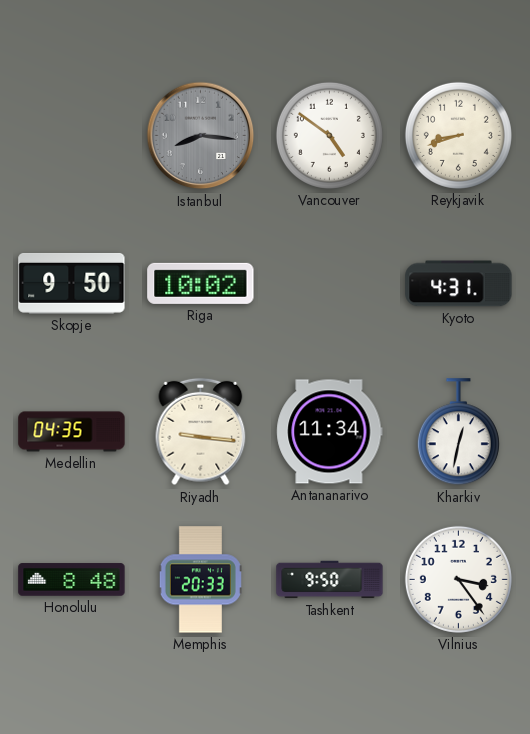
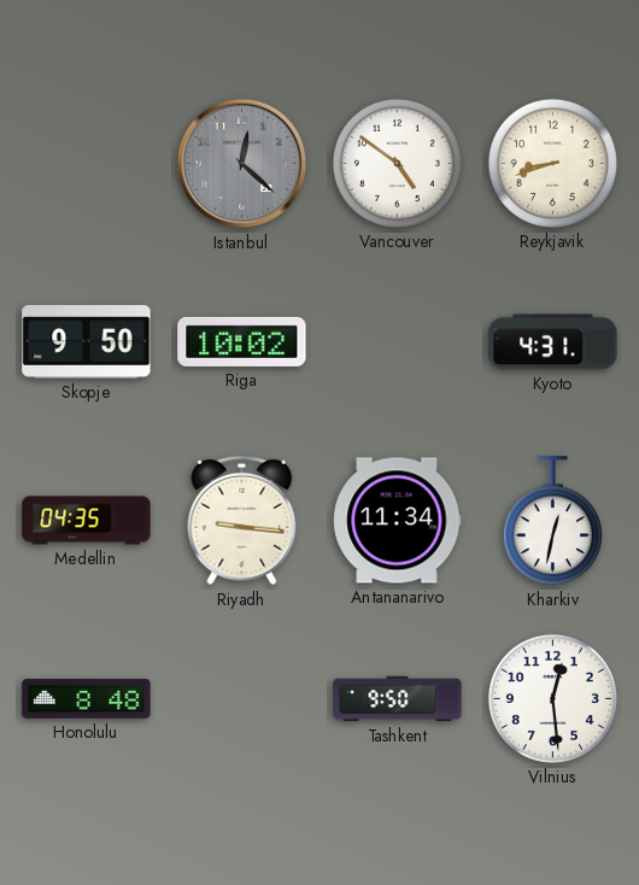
Istanbul: 8:16 -> 12:22 (242, 164)
Memphis: 20:33 -> none (200, 580)
Vilnius: 3:24 -> 12:29 (552, 698)
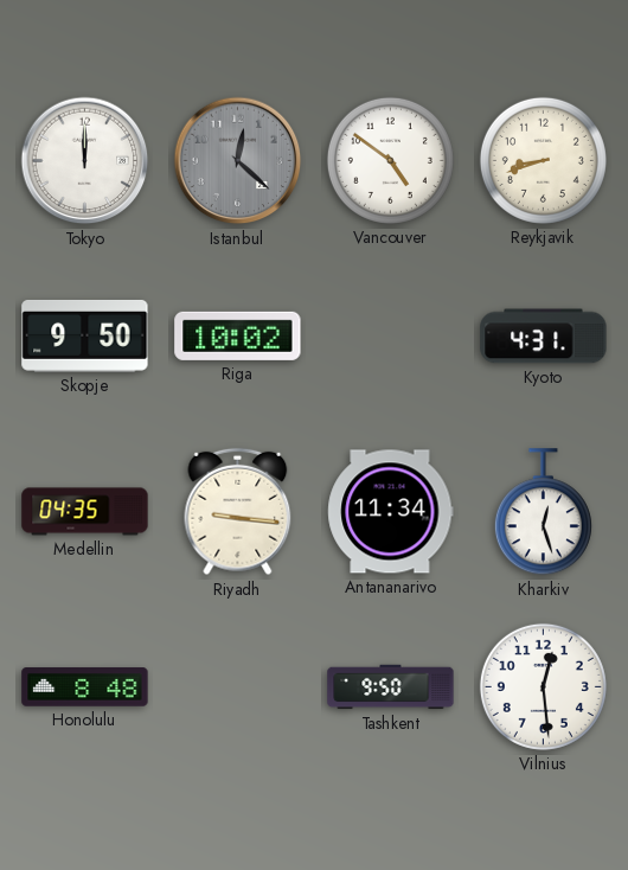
Tokyo: none -> 12:00 (85, 161)
Kharkiv: 12:32 -> 12:27 (543, 512)
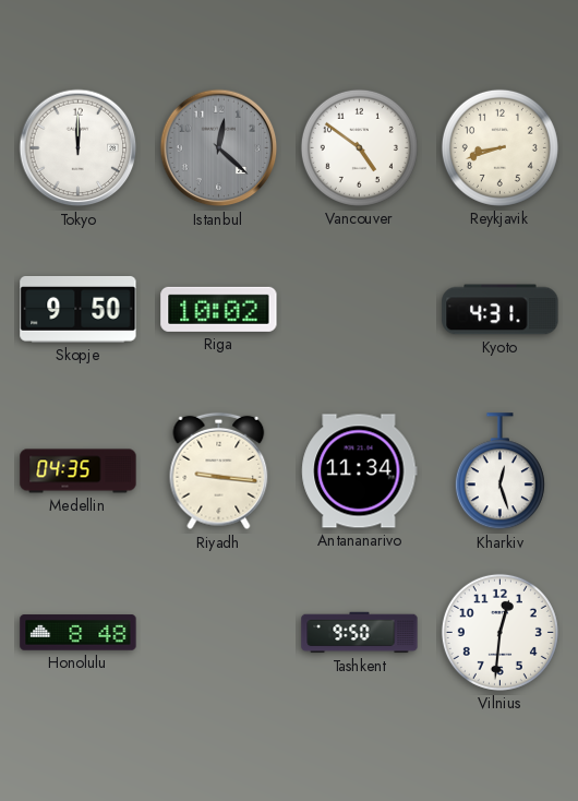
Vilnius: 12:29 -> 12:31 (499, 632)
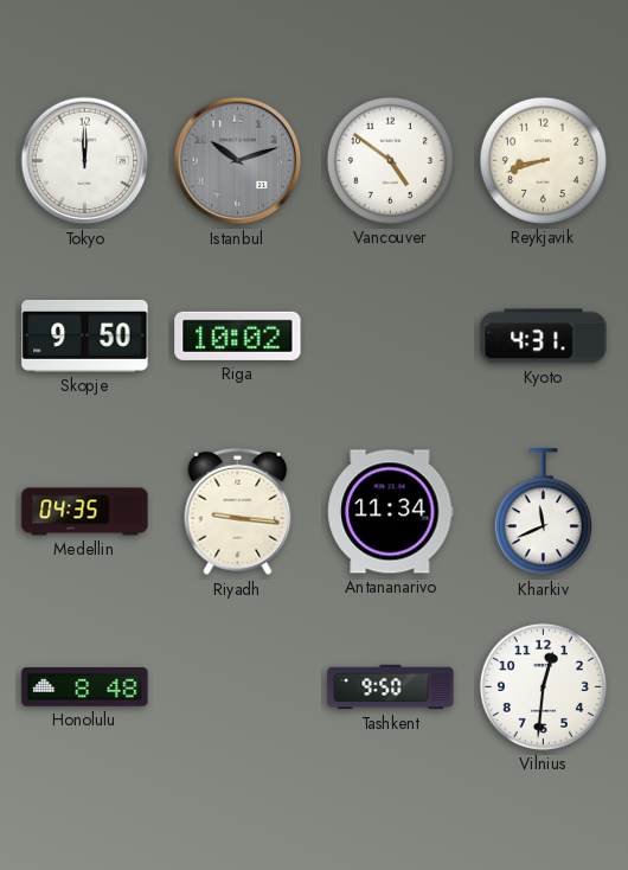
Istanbul: 12:22 -> 10:12 (238, 161)
Kharkiv: 12:27 -> 11:41 (543, 512)
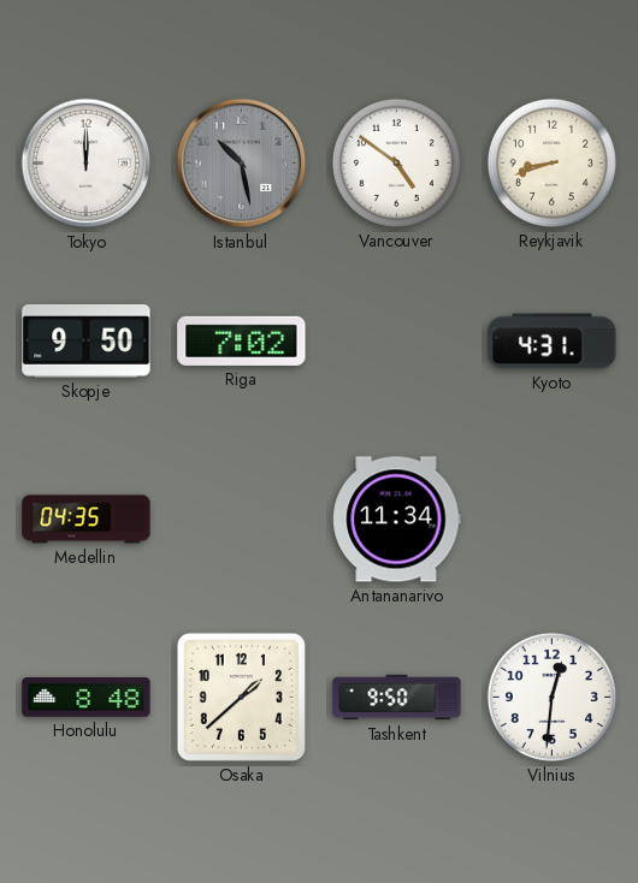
Istanbul: 10:12 -> 10:28 (242, 164)
Riga: 10:02 -> 7:02 (242, 340)
Riyadh: 9:16 -> none (238, 512)
Kharkiv: 11:41 -> none (543, 512)
Osaka: none -> 1:38 (241, 697)
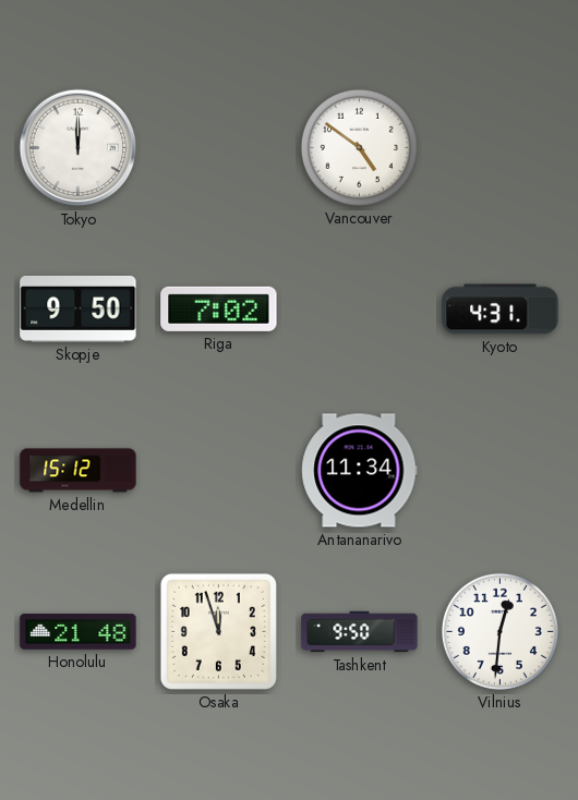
Istanbul: 10:28 -> none (242, 164)
Reykjavik: 8:42 -> none (551, 162)
Medellin: 04:35 -> 15:12 (79, 471)
Honolulu: 8:48 -> 21:48 (79, 632)
Osaka: 1:38 -> 11:57 (218, 631)
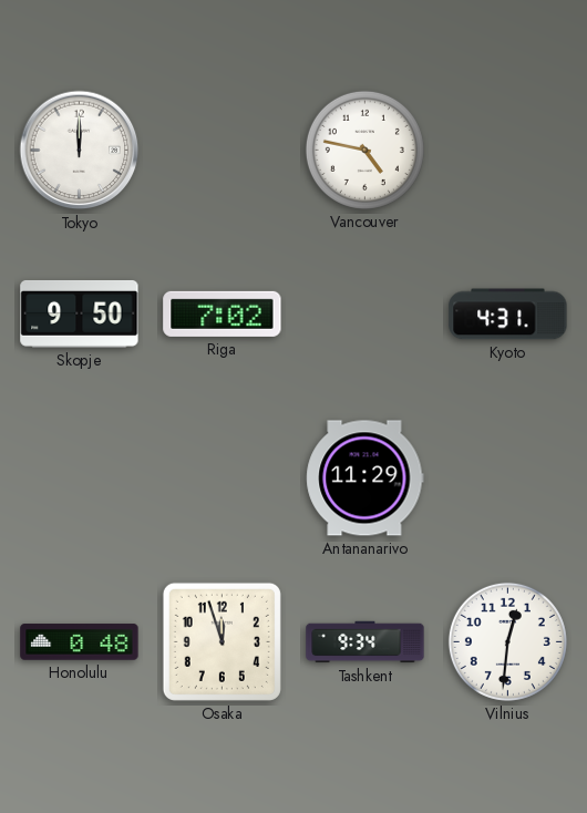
Vancouver: 4:51 -> 4:47 (364, 150)
Medellin: 15:12 -> none (79, 471)
Antananarivo: 11:34 -> 11:29 (365, 478)
Honolulu: 21:48 -> 0:48 (80, 642)
Tashkent: 9:50 -> 9:34 (365, 642)
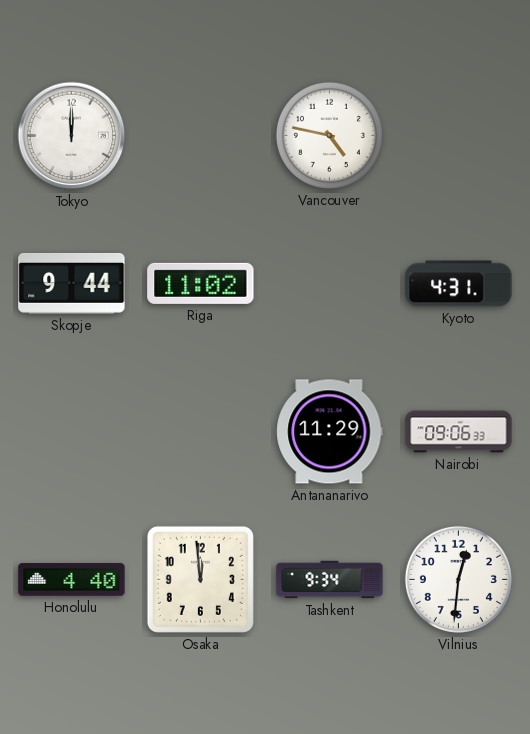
Skopje: 9:50 -> 9:44 (72, 283)
Riga: 7:02 -> 11:02 (201, 283)
Nairobi: none -> 09:06 (459, 432)
Honolulu: 0:48 -> 4:40 (72, 580)
Osaka: 11:57 -> 11:59 (200, 579)
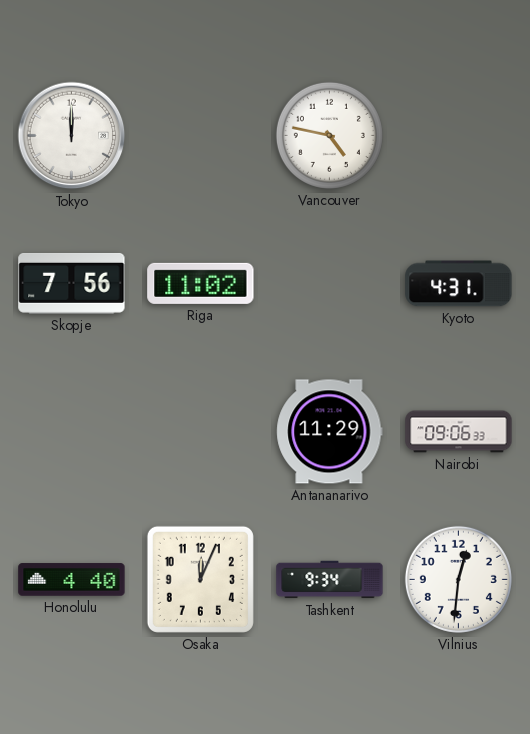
Skopje: 9:44 -> 7:56 (72, 283)
Osaka: 11:59 -> 12:04 (200, 579)
